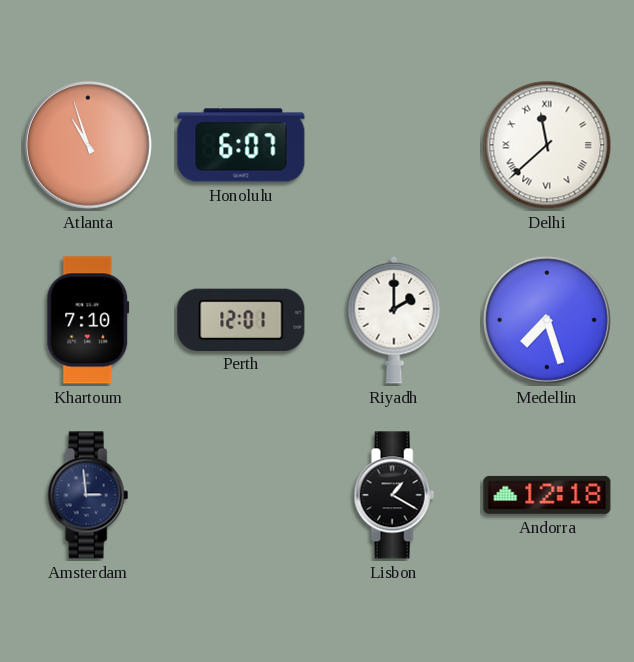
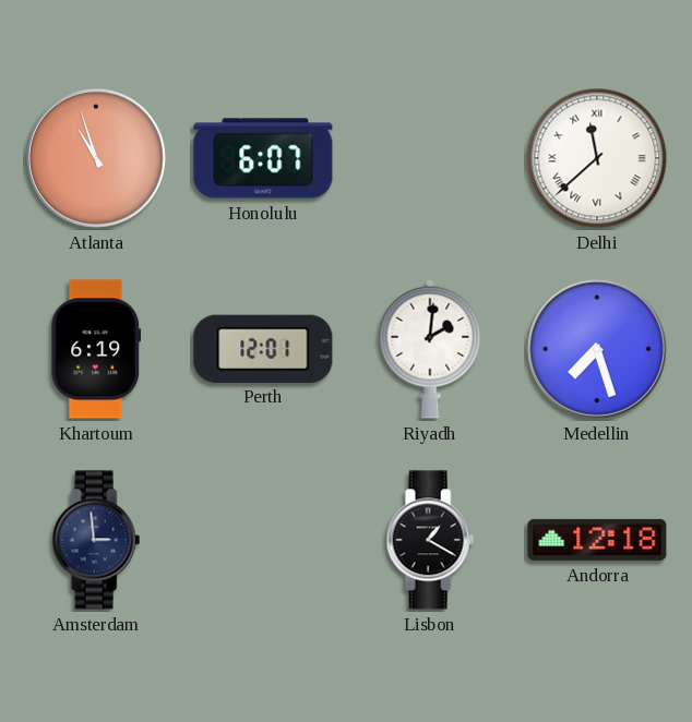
Khartoum: 7:10 -> 6:19 (96, 349)
Riyadh: 2:00 -> 2:01 (430, 349)
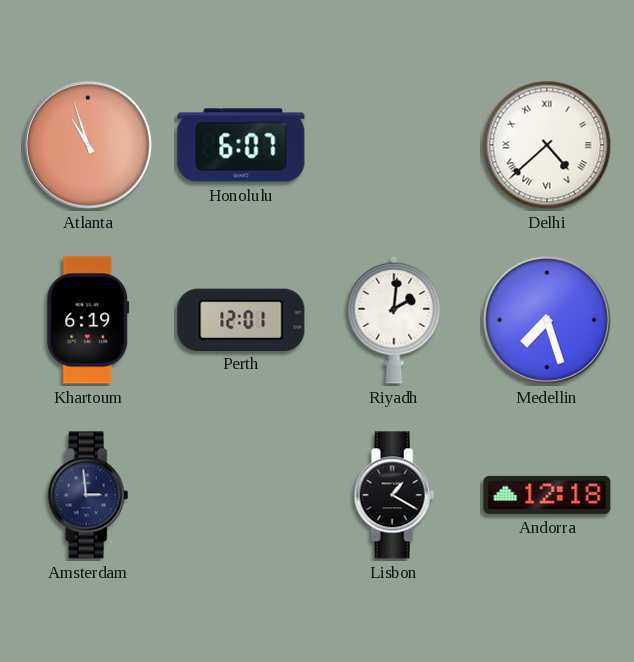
Delhi: 11:38 -> 4:38 (547, 145)
